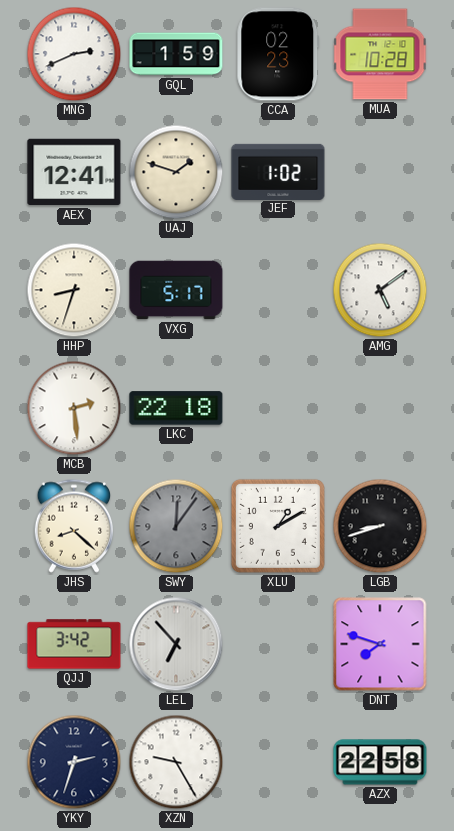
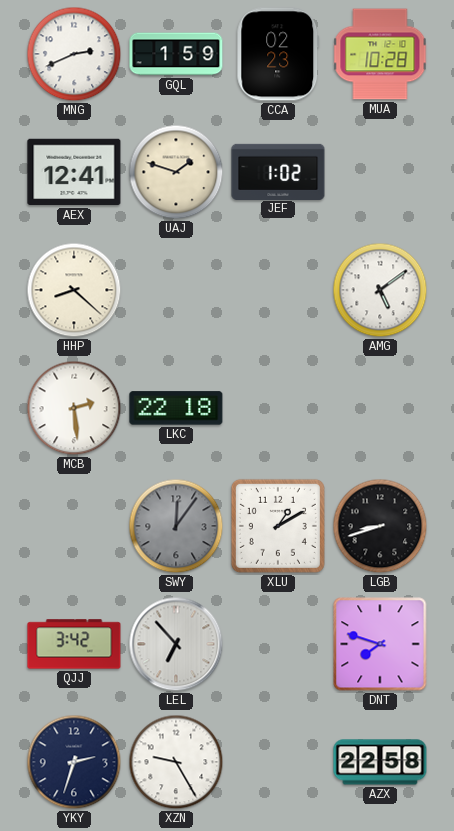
HHP: 8:33 -> 8:22 (74, 290)
VXG: 5:17 -> none (176, 290)
JHS: 8:22 -> none (74, 526)
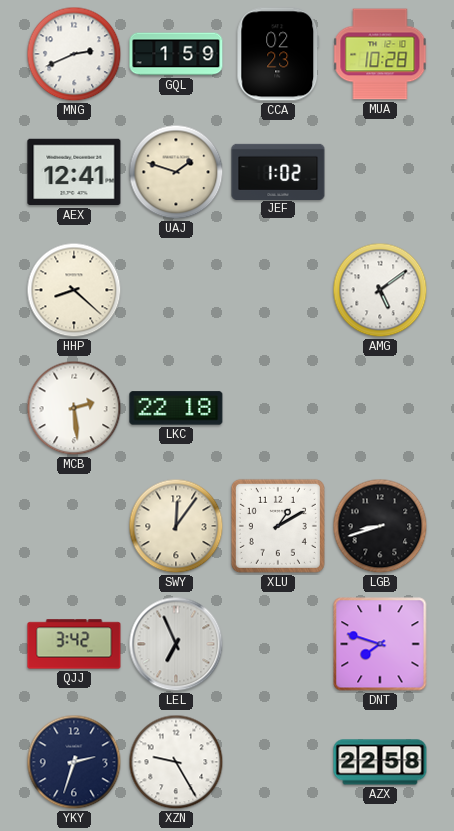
SWY dial: grey -> cream (176, 526)
LEL: 6:53 -> 6:56 (176, 644)
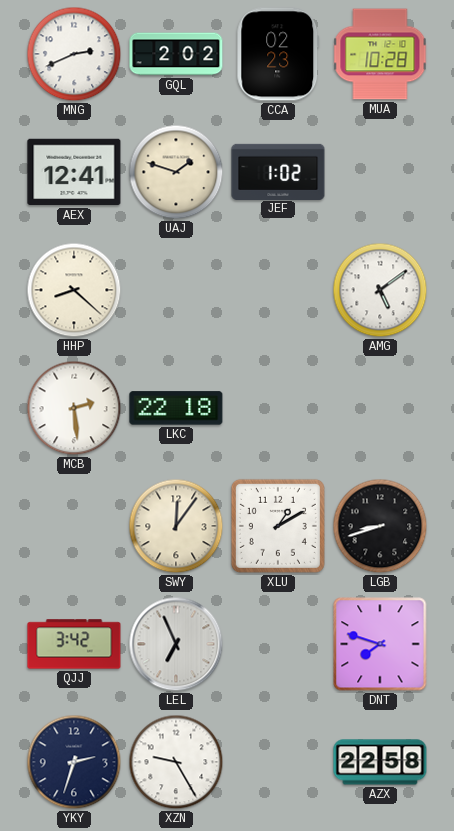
GQL: 1:59 -> 2:02 (176, 54)
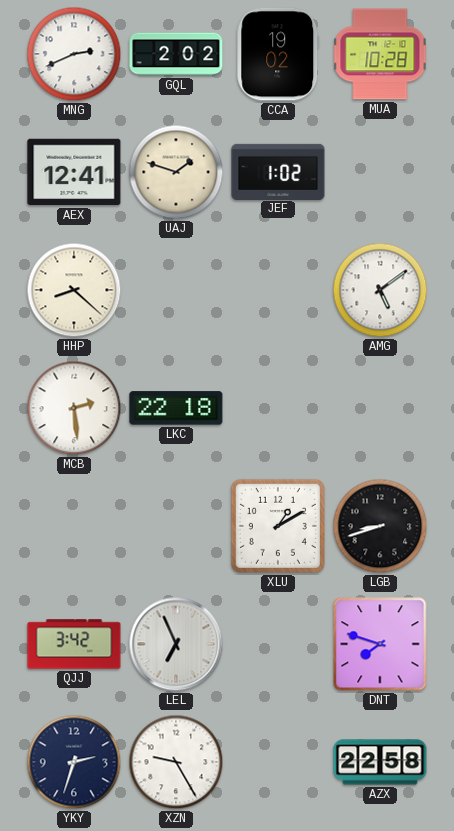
CCA: 02:23 -> 19:02 (278, 54)
SWY: 12:06 -> none (176, 526)
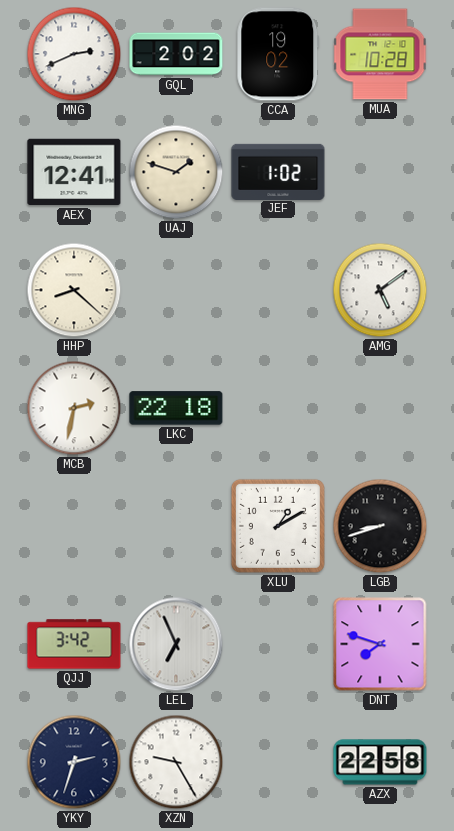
MCB: 2:29 -> 2:32 (74, 408)
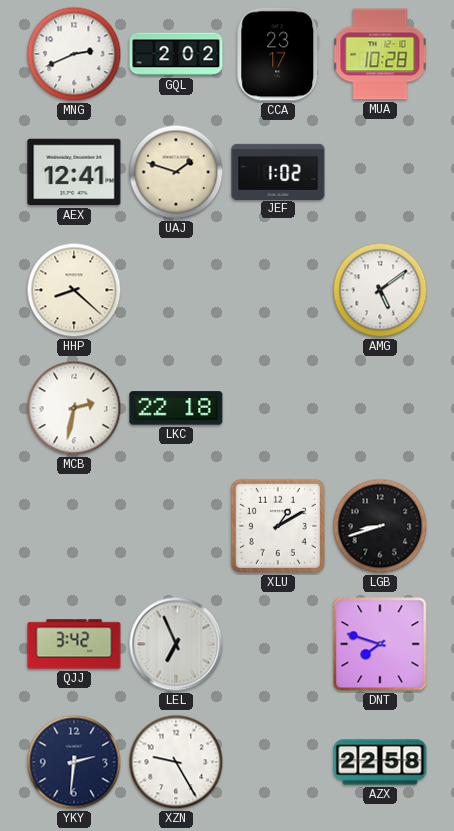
CCA: 19:02 -> 23:17 (278, 54)
YKY: 2:33 -> 2:31 (74, 762)
